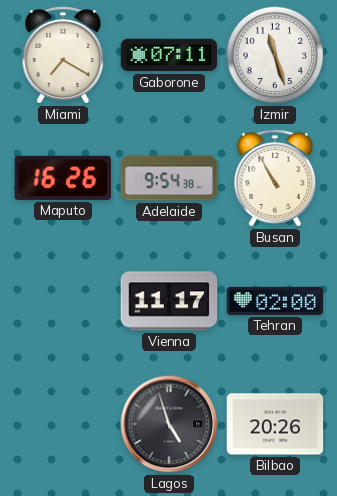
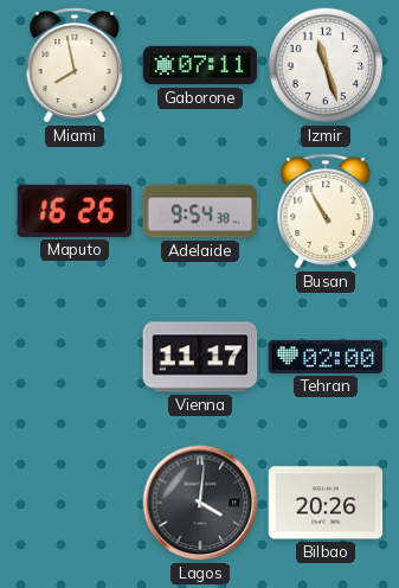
Miami: 7:20 -> 7:58 (75, 65)
Lagos: 4:57 -> 4:01 (200, 503)
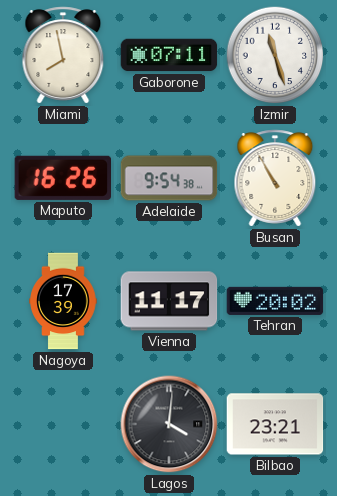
Nagoya: none -> 17:39 (63, 301)
Tehran: 02:00 -> 20:02 (275, 301)
Bilbao: 20:26 -> 23:21 (275, 424)
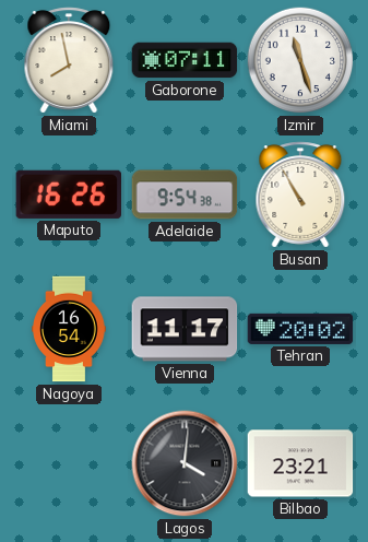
Nagoya: 17:39 -> 16:54 (69, 329)
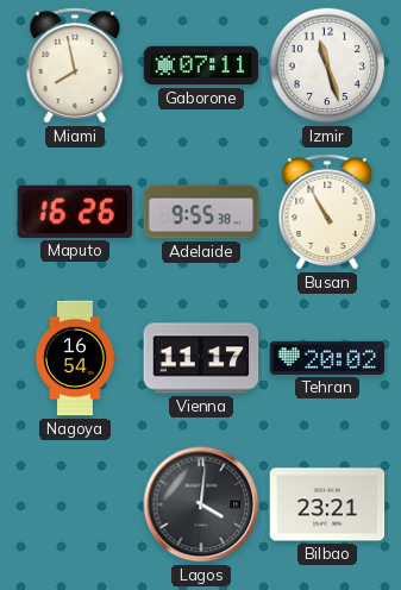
Adelaide: 9:54 -> 9:55 (201, 212)
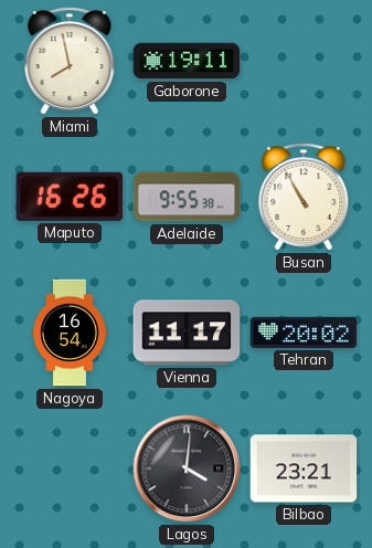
Gaborone: 07:11 -> 19:11 (187, 61)
Izmir: 11:27 -> none (327, 65)
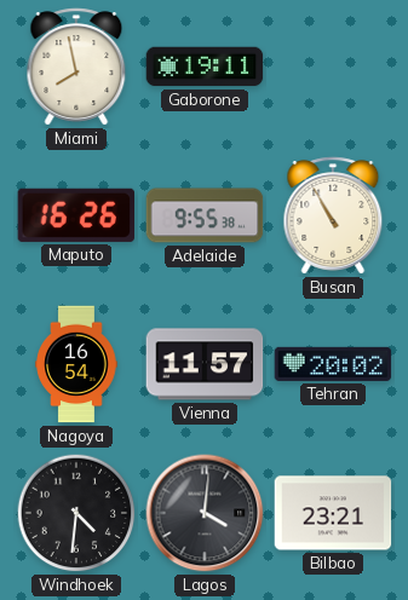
Vienna: 11:17 -> 11:57 (205, 364)
Windhoek: none -> 4:31 (76, 513)
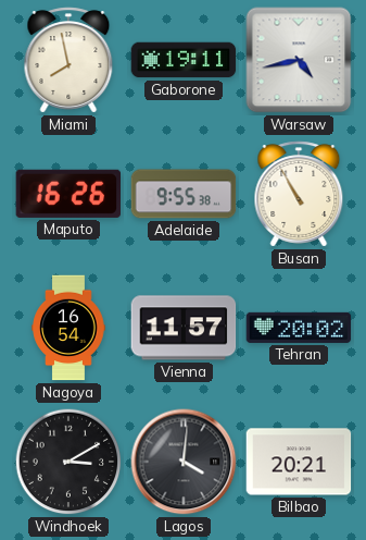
Warsaw: none -> 4:43 (299, 60)
Windhoek: 4:31 -> 3:10 (68, 462)
Bilbao: 23:21 -> 20:21 (299, 462)
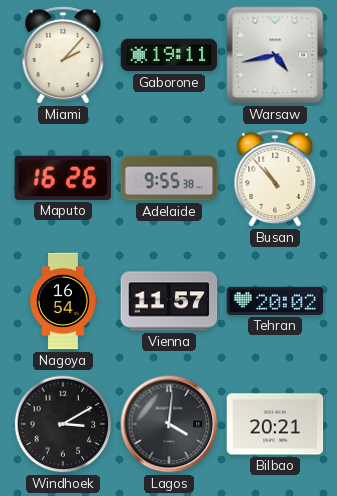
Miami: 7:58 -> 2:07 (63, 55)
Busan: 10:55 -> 10:53 (275, 178)
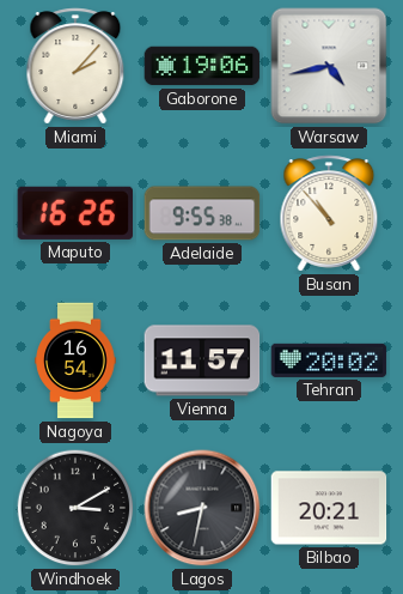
Gaborone: 19:11 -> 19:06 (202, 66)
Lagos: 4:01 -> 8:32 (202, 508)
